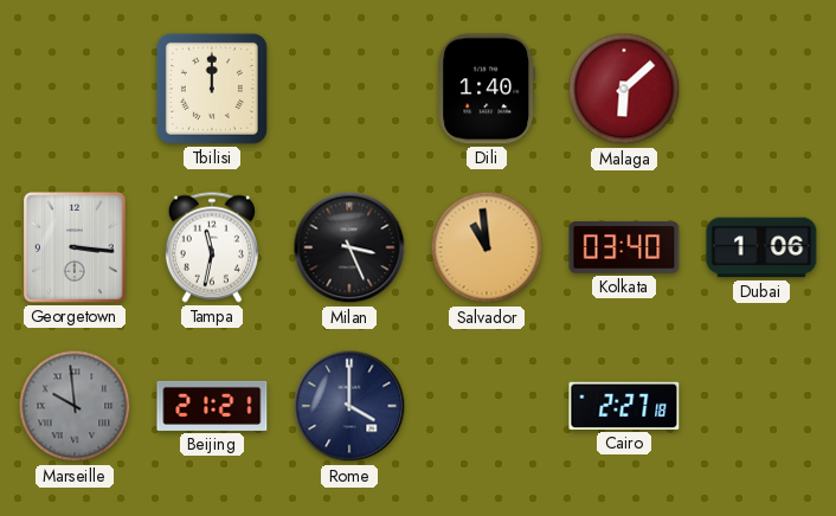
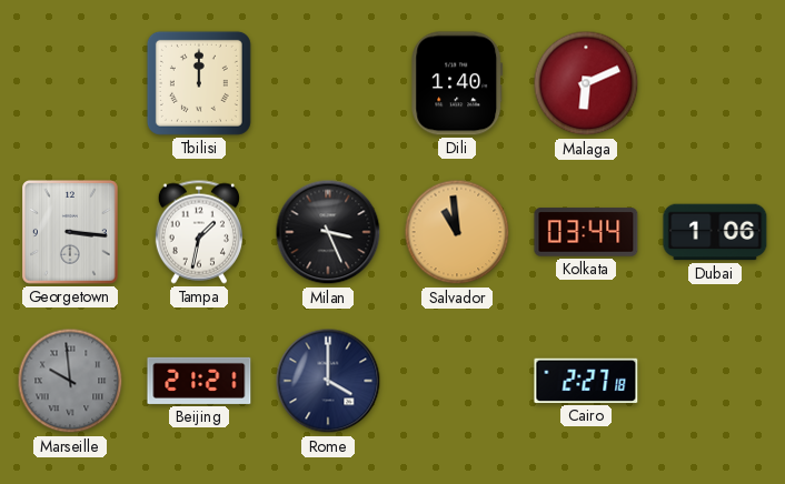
Malaga: 6:08 -> 6:11 (586, 83)
Tampa: 11:32 -> 1:32 (199, 232)
Kolkata: 03:40 -> 03:44 (586, 232)
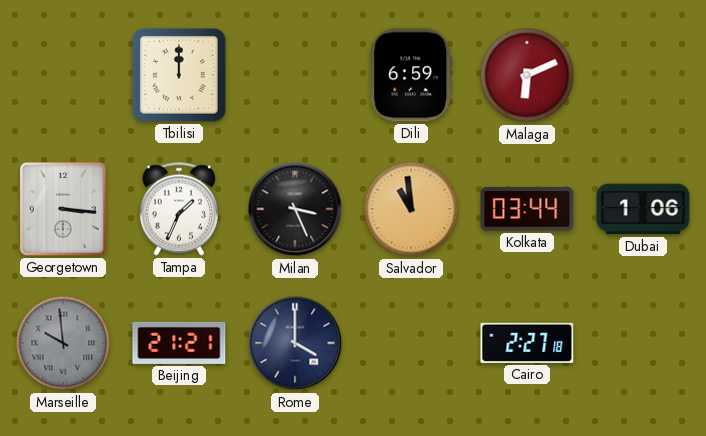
Dili: 1:40 -> 6:59 (411, 75)
Tampa: 1:32 -> 1:34 (179, 209)
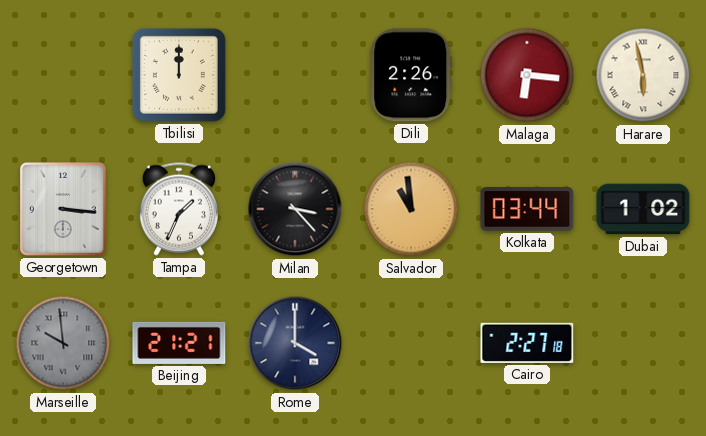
Dili: 6:59 -> 2:26 (411, 75)
Malaga: 6:11 -> 6:16 (527, 75)
Harare: none -> 5:58 (643, 75)
Milan: 3:26 -> 3:23 (295, 209)
Dubai: 1:06 -> 1:02 (643, 209)
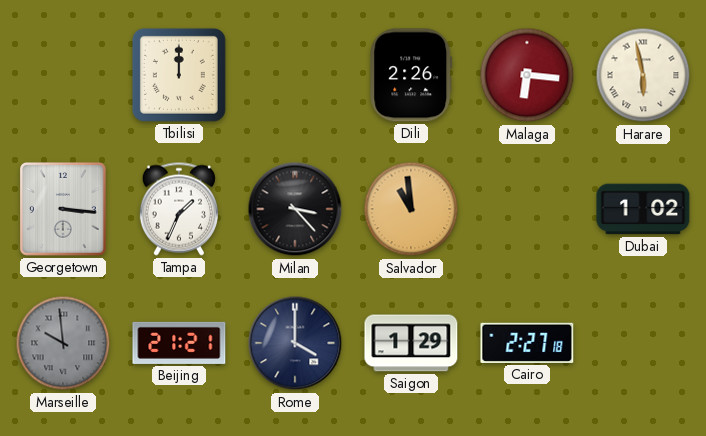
Kolkata: 03:44 -> none (527, 209)
Saigon: none -> 1:29 (411, 343)
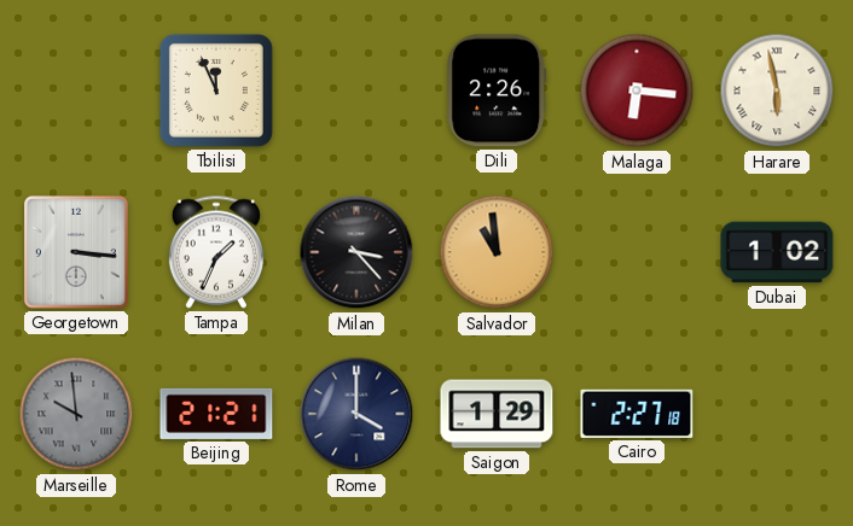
Tbilisi: 12:00 -> 11:56 (216, 90)
